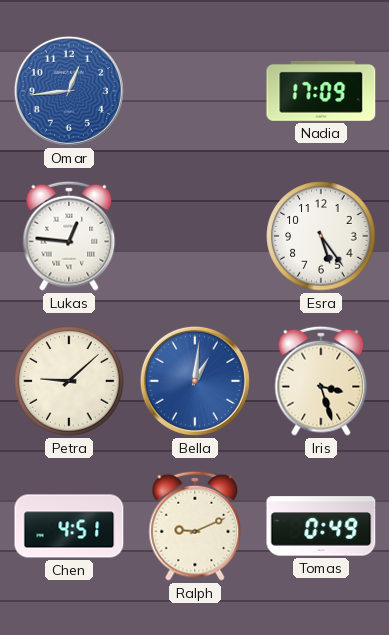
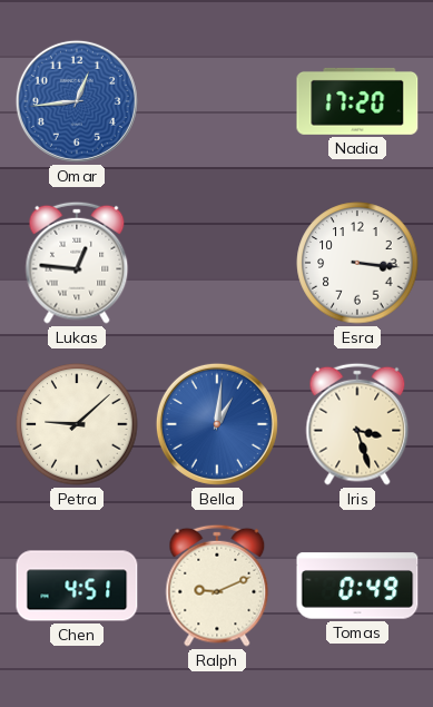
Nadia: 17:09 -> 17:20 (357, 101)
Esra: 5:24 -> 3:16 (357, 263)
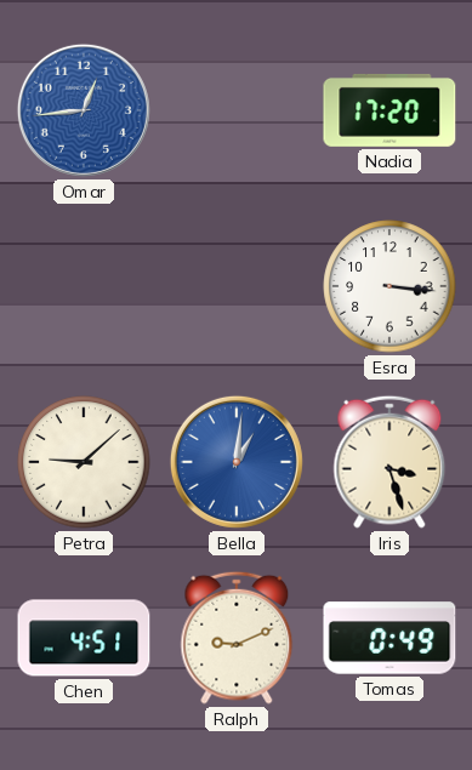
Lukas: 12:46 -> none (77, 263)
